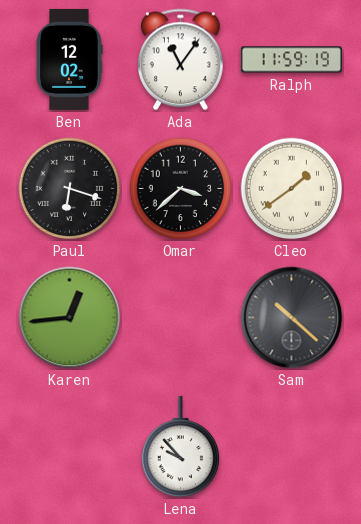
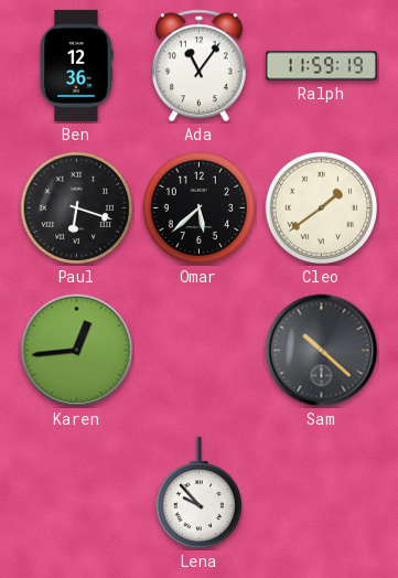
Ben: 12:02 -> 12:36 (76, 65)
Omar: 3:38 -> 5:38 (200, 208)
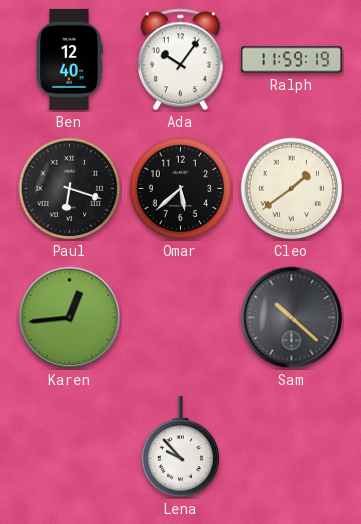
Ben: 12:36 -> 12:40 (69, 59)
Ada: 11:06 -> 10:06 (181, 60)
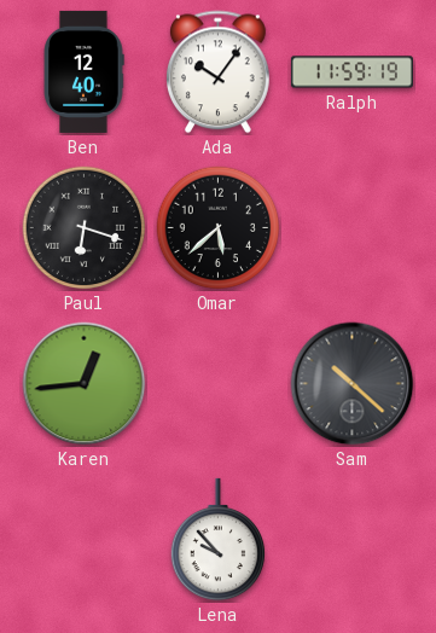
Cleo: 1:39 -> none (292, 189)
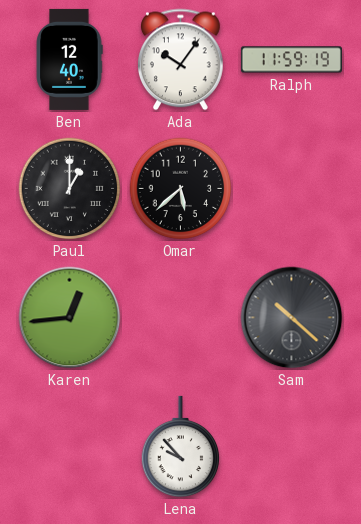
Paul: 6:18 -> 1:00 (70, 189)
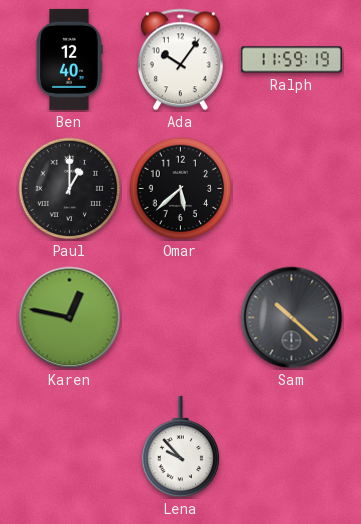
Karen: 12:44 -> 12:47 (70, 318)
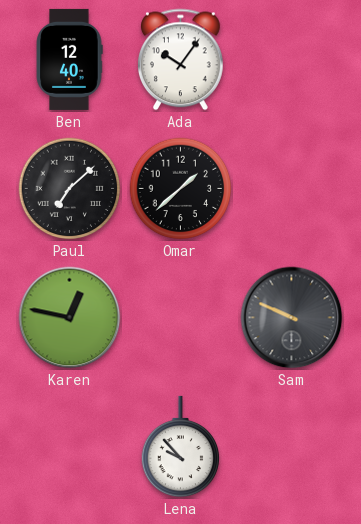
Ralph: 11:59 -> none (291, 60)
Paul: 1:00 -> 7:08 (70, 189)
Omar: 5:38 -> 1:38 (181, 189)
Sam: 10:22 -> 9:49 (292, 318)
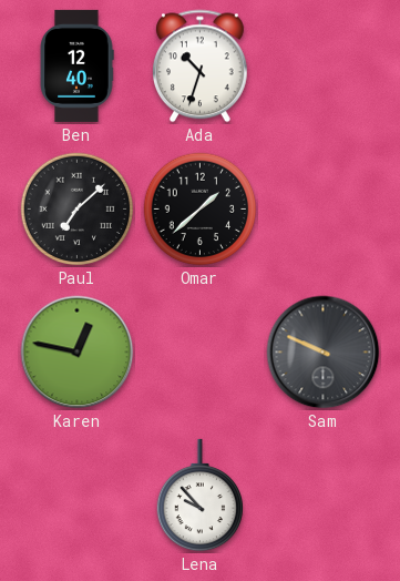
Ada: 10:06 -> 10:33 (201, 67)
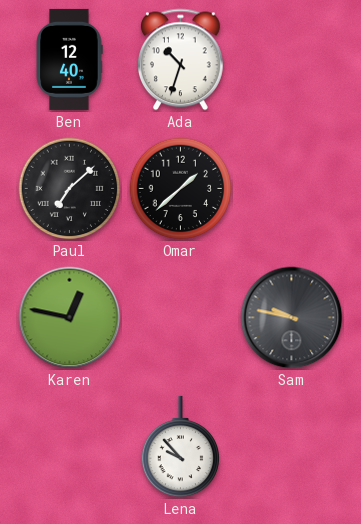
Sam: 9:49 -> 9:47 (292, 318)
